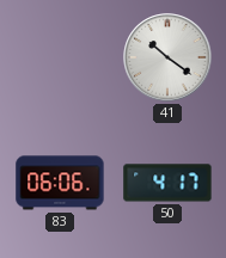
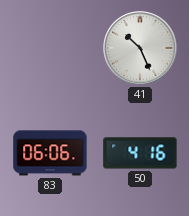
41: 10:21 -> 10:26 (140, 48)
50: 4:17 -> 4:16 (140, 153)
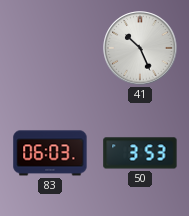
83: 06:06 -> 06:03 (50, 153)
50: 4:16 -> 3:53 (140, 153)
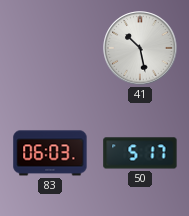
41: 10:26 -> 10:28 (140, 48)
50: 3:53 -> 5:17 (140, 153)
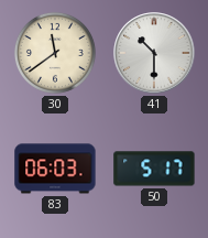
30: none -> 11:39 (55, 53)
41: 10:28 -> 10:30 (154, 53)
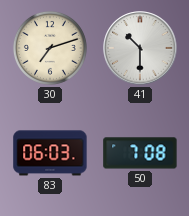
30: 11:39 -> 7:12 (50, 48)
50: 5:17 -> 7:08 (140, 153)
